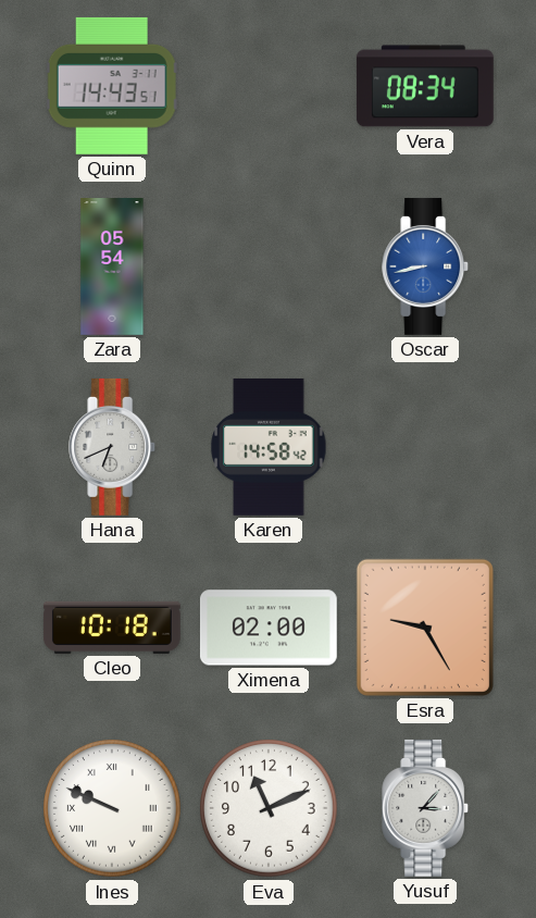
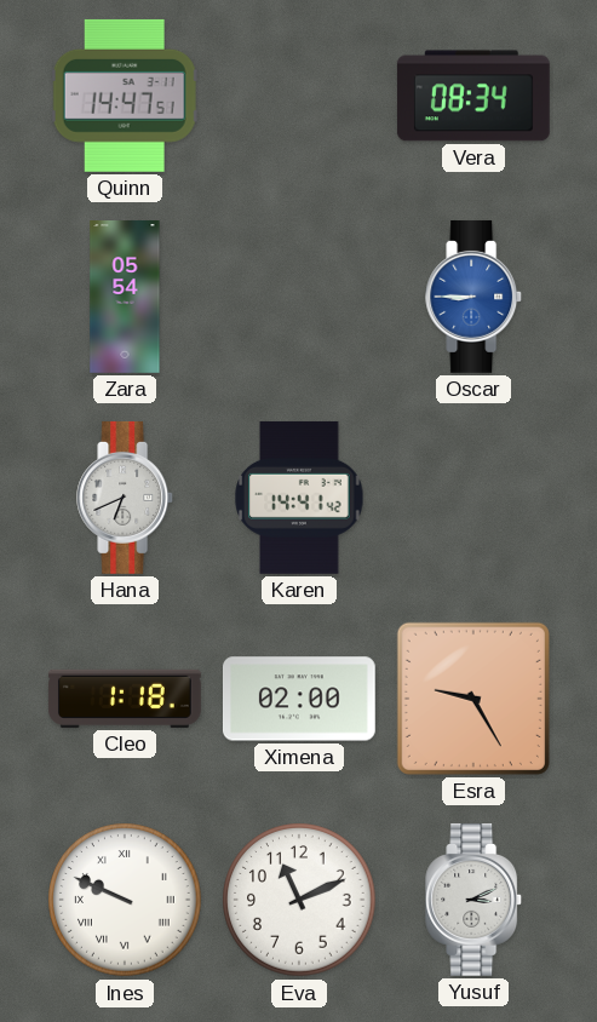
Quinn: 14:43 -> 14:47 (125, 96)
Oscar: 8:43 -> 8:45 (475, 297)
Karen: 14:58 -> 14:41 (299, 498)
Cleo: 10:18 -> 1:18 (125, 699)
Yusuf: 3:07 -> 3:11 (475, 900)
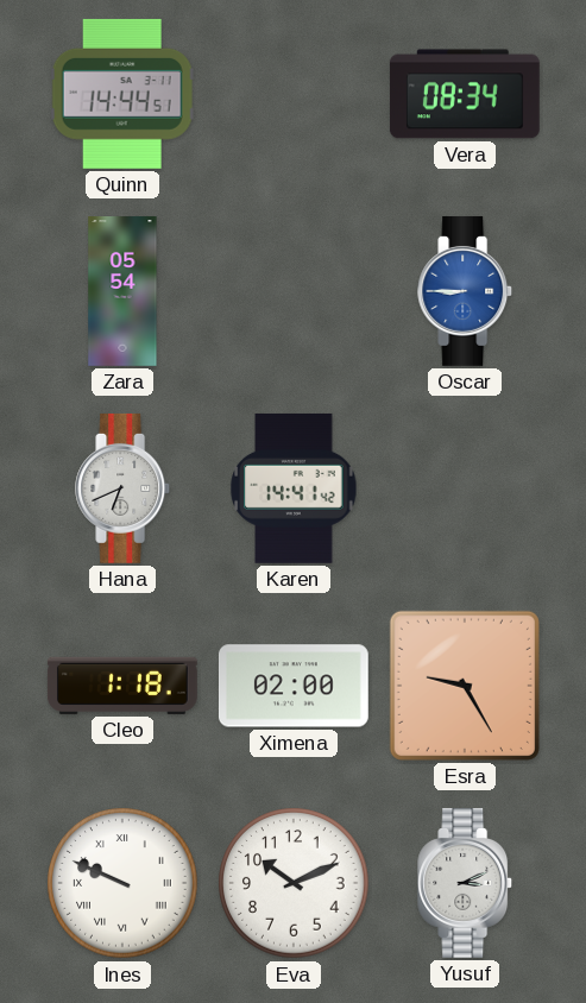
Quinn: 14:47 -> 14:44 (122, 94)
Eva: 11:11 -> 10:11 (294, 883)
